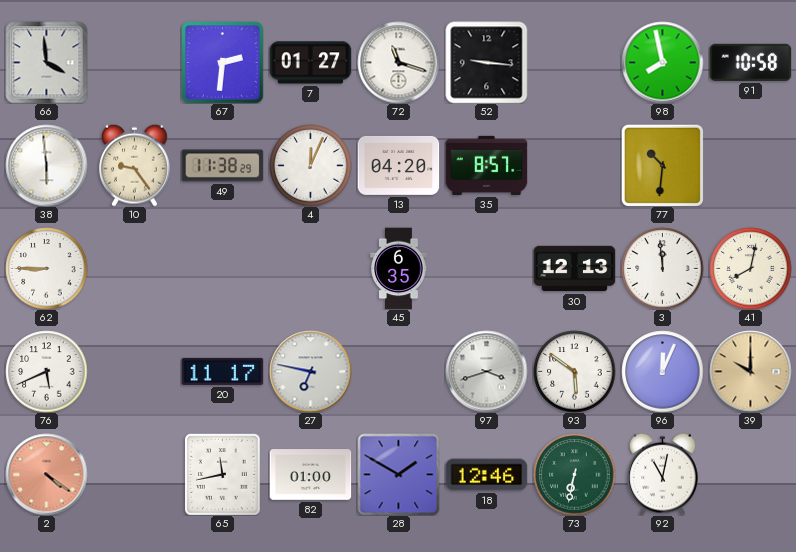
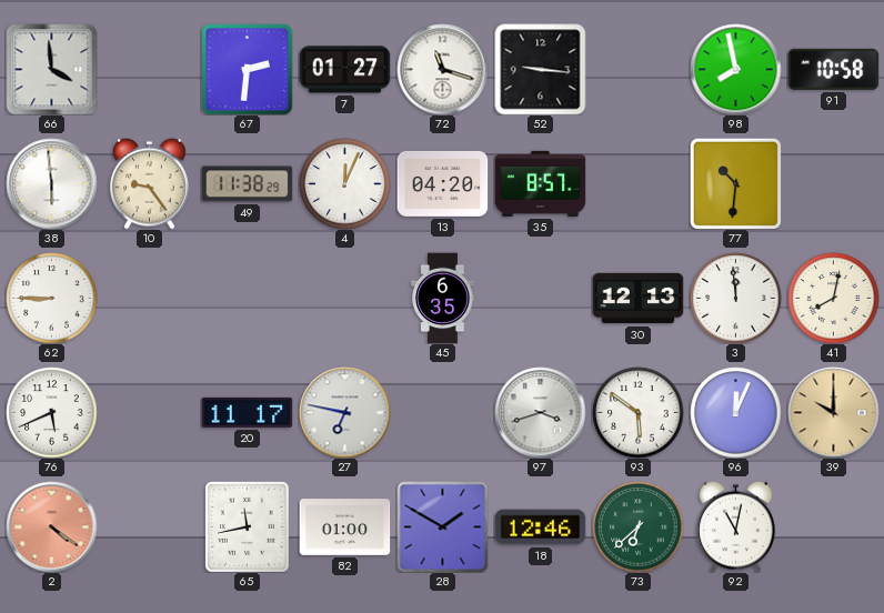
73: 6:32 -> 6:38 (637, 526)
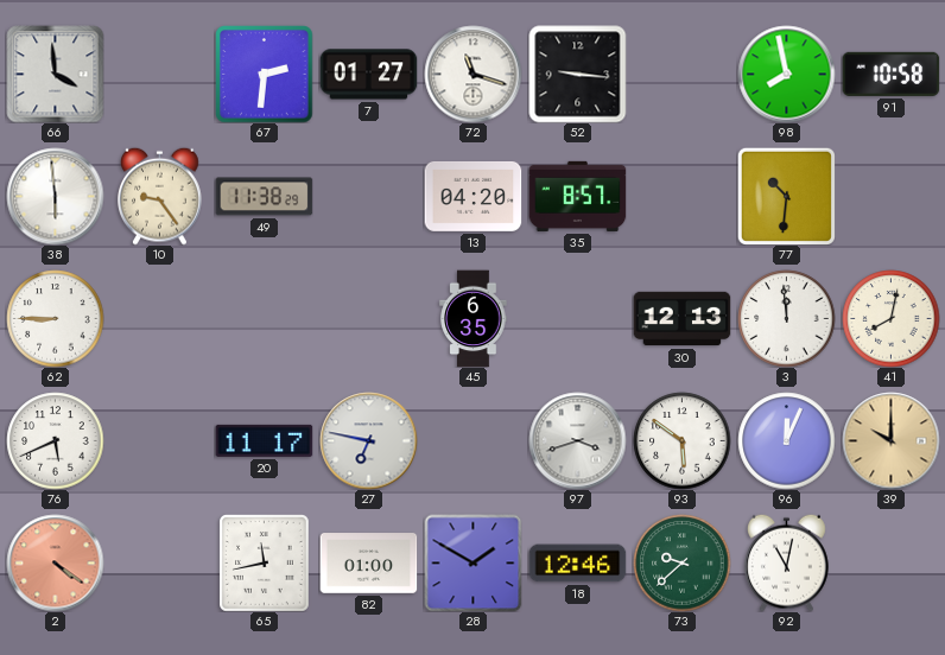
4: 12:04 -> none (344, 183)
73: 6:38 -> 9:38 (681, 562)
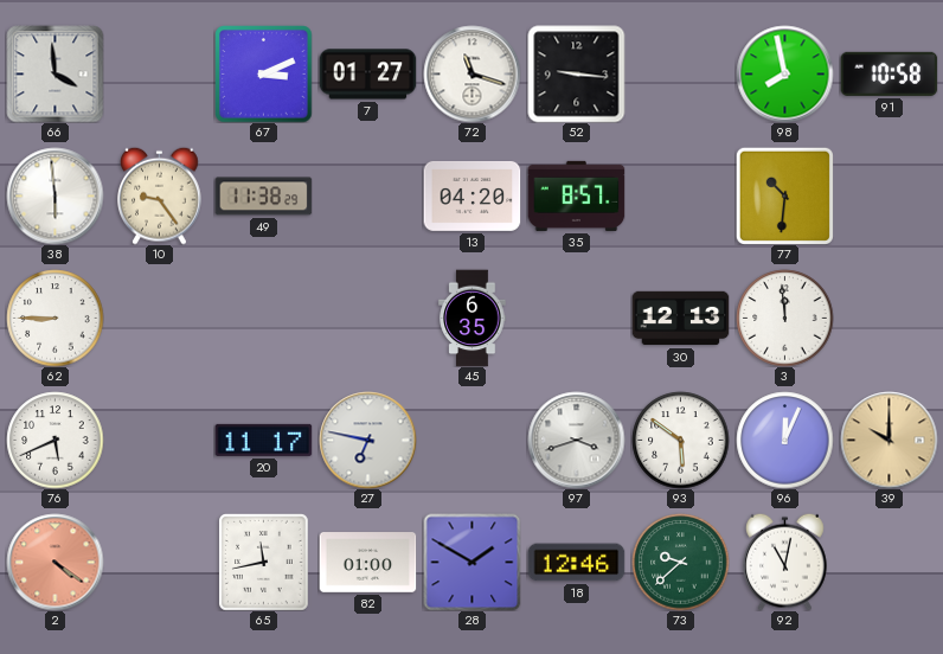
67: 2:31 -> 3:11 (263, 73)
41: 8:02 -> none (890, 318)
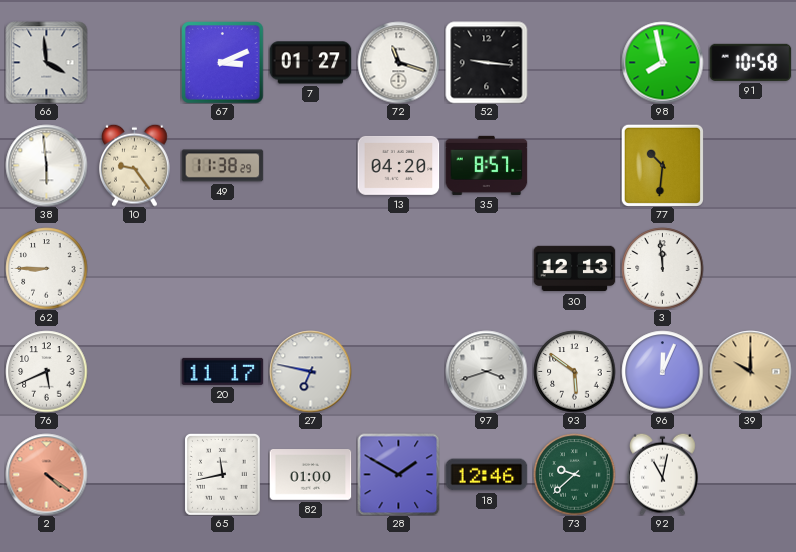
45: 6:35 -> none (473, 318)
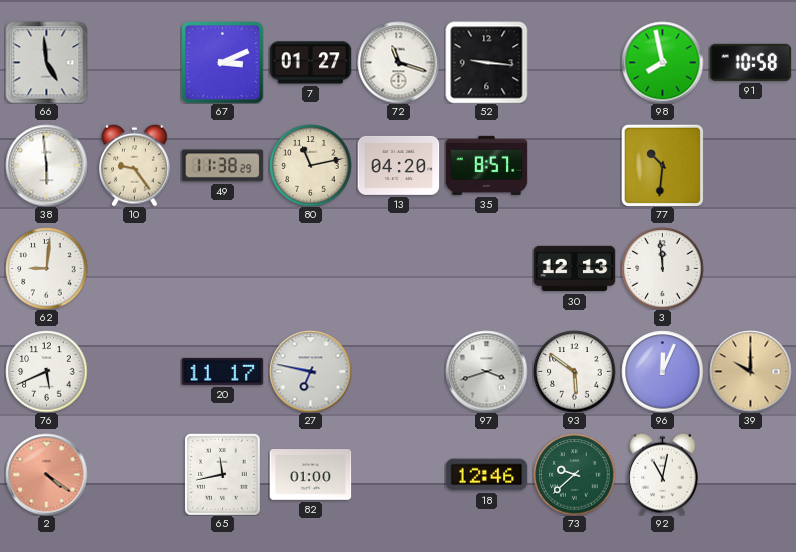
66: 3:59 -> 4:59 (46, 62)
80: none -> 11:13 (310, 165)
62: 8:45 -> 9:01 (46, 268)
28: 1:50 -> none (398, 474)
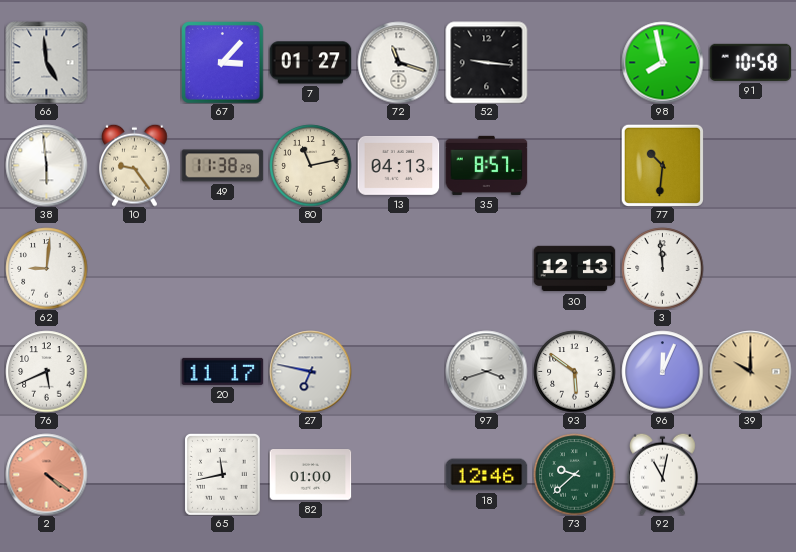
67: 3:11 -> 3:07 (222, 62)
13: 04:20 -> 04:13 (398, 165)
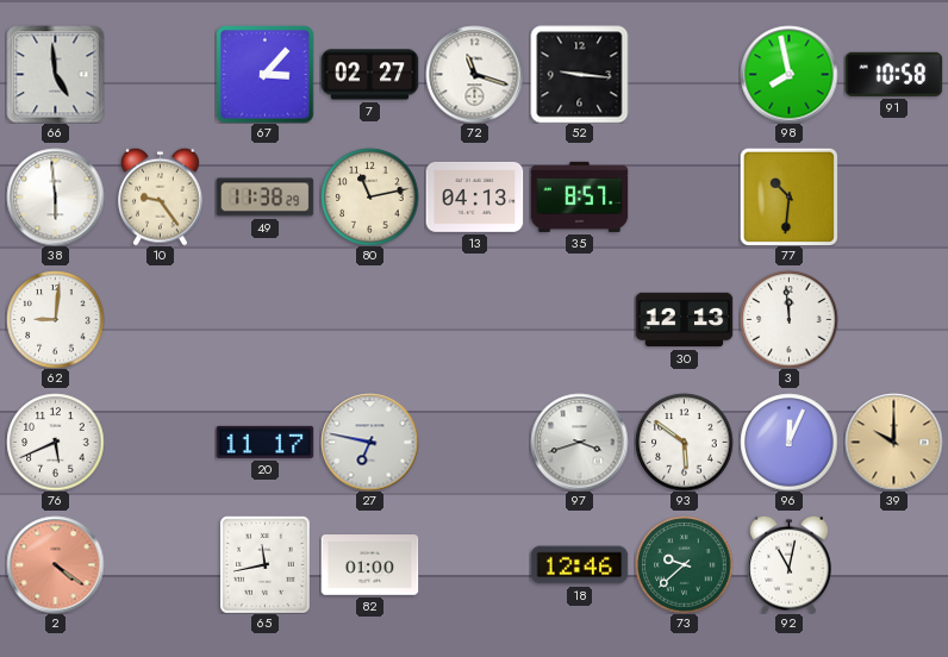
7: 01:27 -> 02:27 (369, 75)
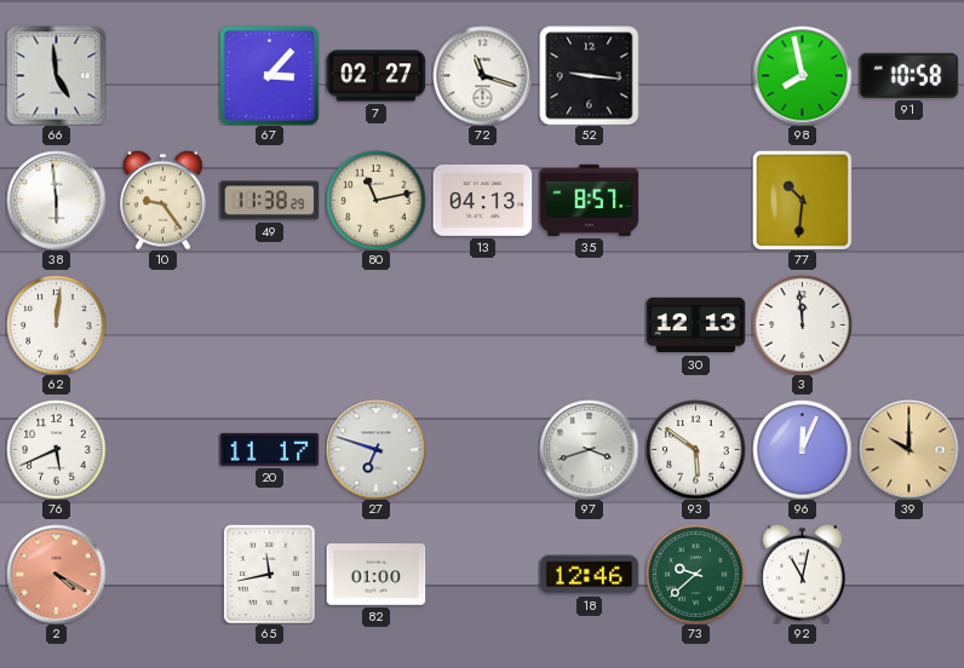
62: 9:01 -> 12:01 (56, 324)
27: 6:47 -> 6:48 (375, 449)
2: 4:21 -> 4:20 (56, 574)
